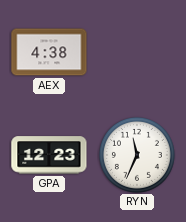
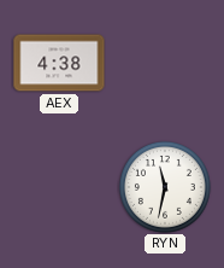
GPA: 12:23 -> none (49, 155)
RYN: 11:34 -> 11:32 (165, 187)
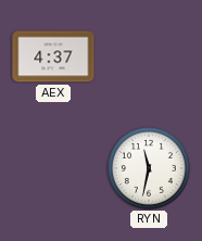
AEX: 4:38 -> 4:37 (53, 56)
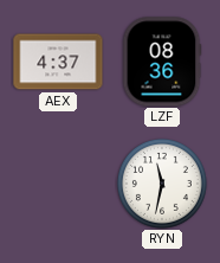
LZF: none -> 08:36 (162, 62)
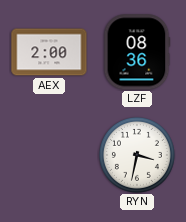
AEX: 4:37 -> 2:00 (49, 52)
RYN: 11:32 -> 3:32 (137, 155)
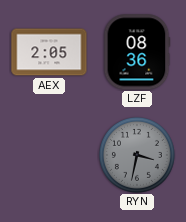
AEX: 2:00 -> 2:05 (49, 52)
RYN dial: white -> grey (137, 155)
